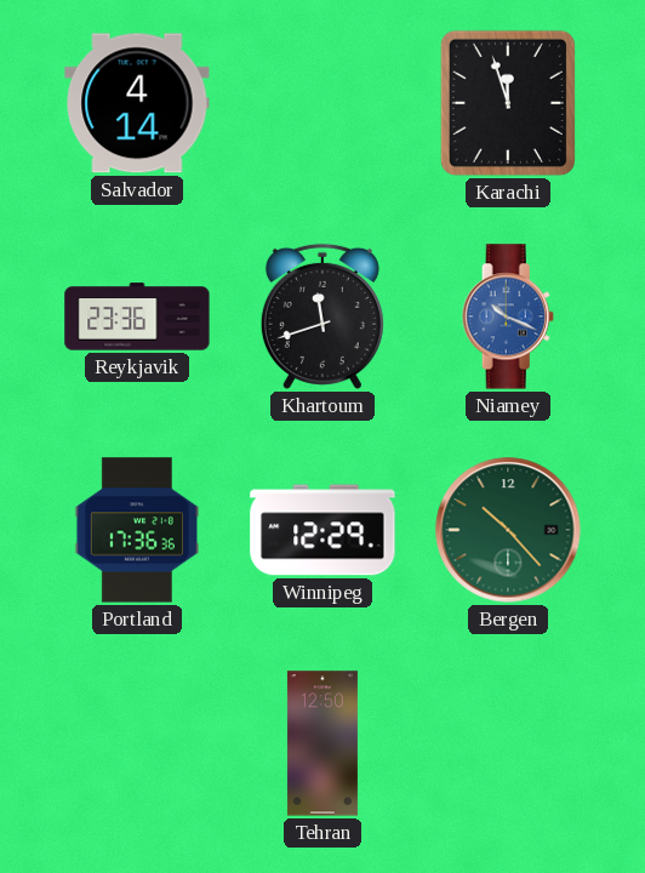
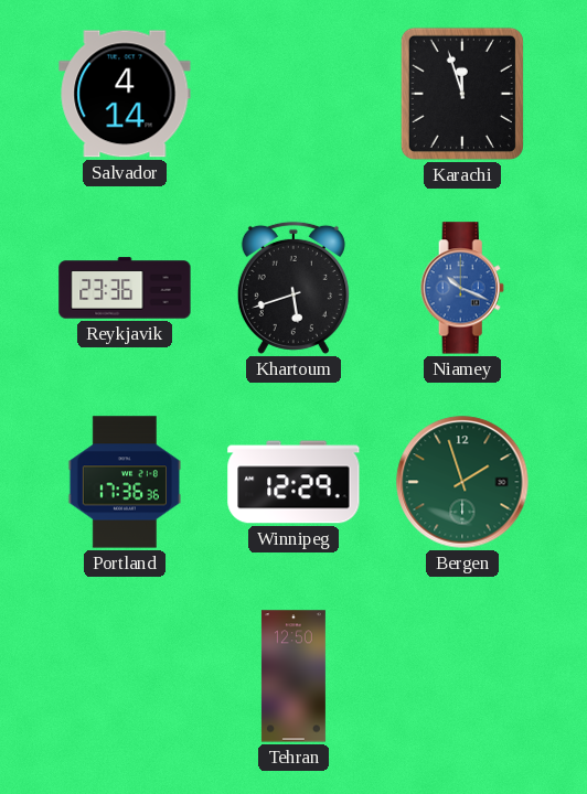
Khartoum: 11:42 -> 5:42 (293, 288)
Bergen: 10:23 -> 1:57 (462, 482)
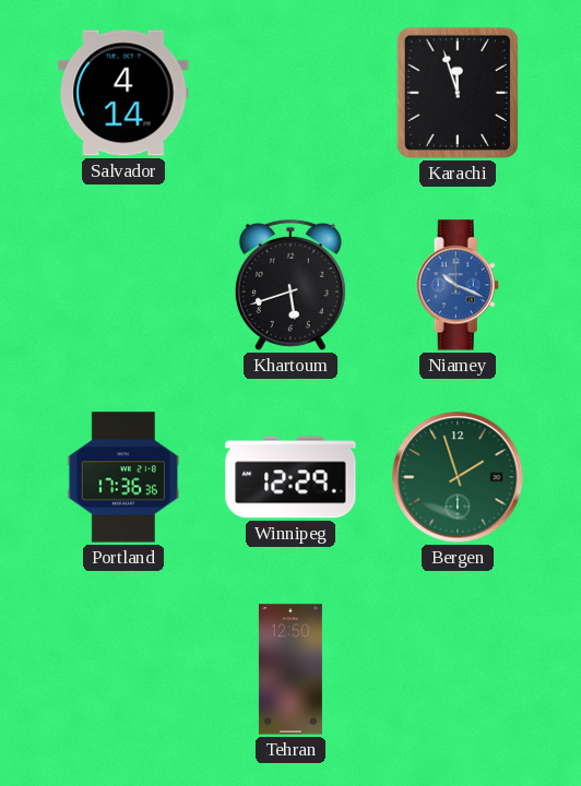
Reykjavik: 23:36 -> none (125, 288)
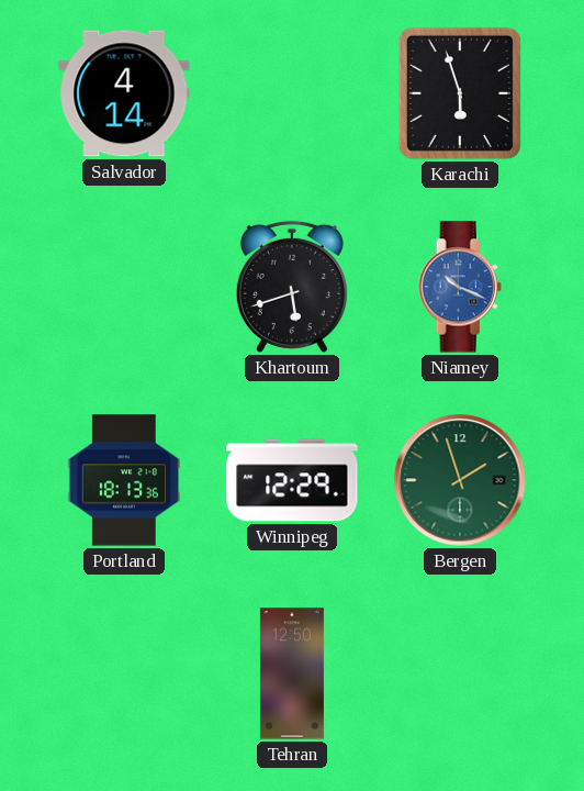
Karachi: 11:57 -> 5:57 (460, 93)
Portland: 17:36 -> 18:13 (123, 480)
